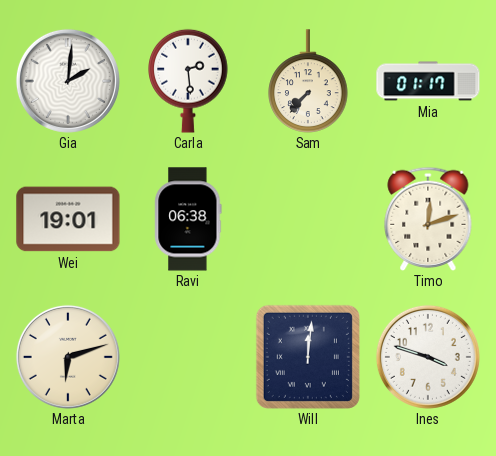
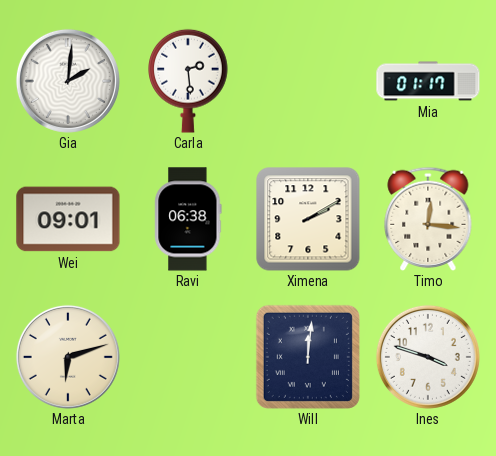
Sam: 7:37 -> none (308, 81)
Wei: 19:01 -> 09:01 (68, 219)
Ximena: none -> 2:10 (308, 219)
Timo: 12:12 -> 12:16 (428, 218)
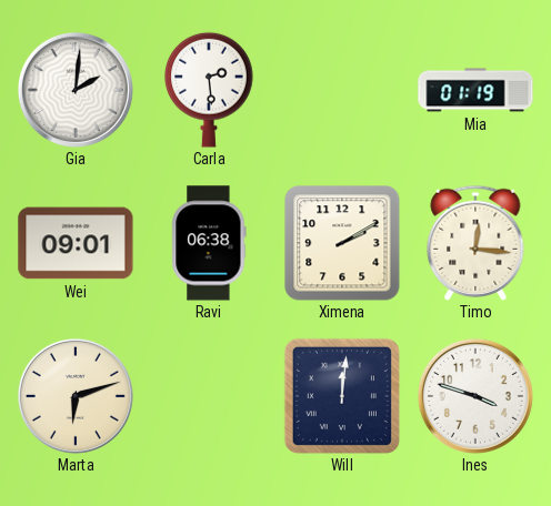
Mia: 01:17 -> 01:19 (475, 90)
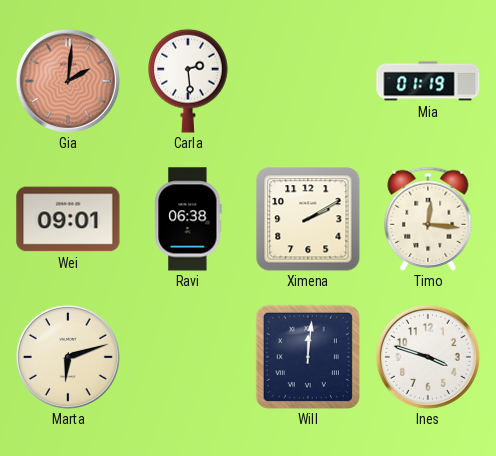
Gia dial: white -> salmon (68, 81)
